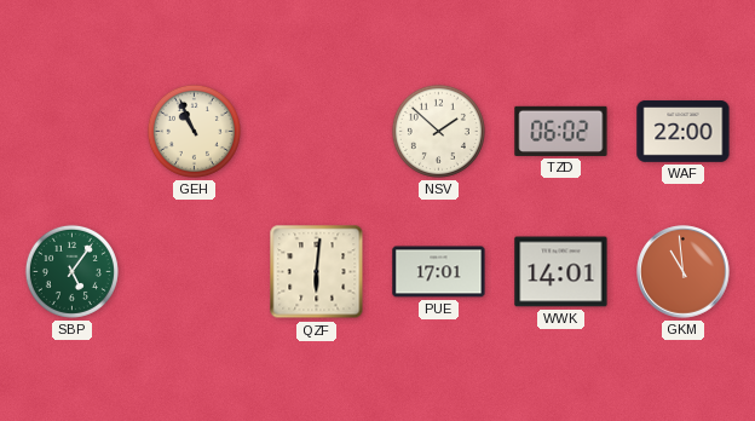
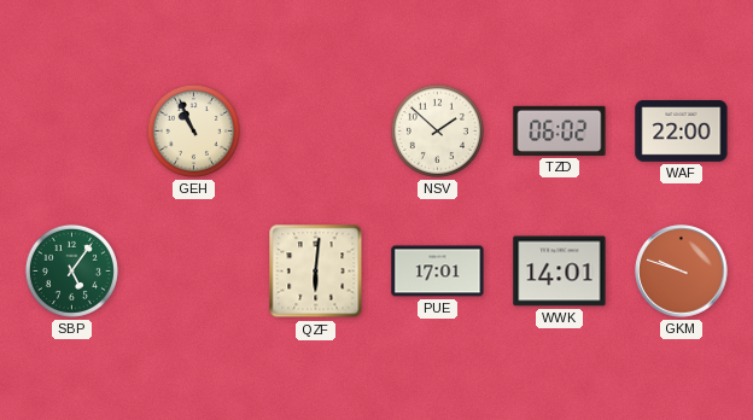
GKM: 10:59 -> 9:48 (682, 272)
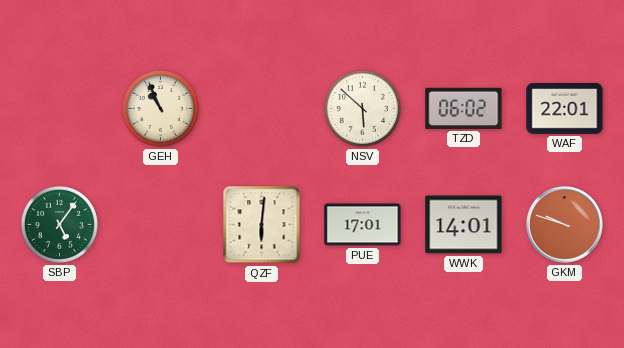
NSV: 1:52 -> 5:52 (362, 108)
WAF: 22:00 -> 22:01 (565, 109)
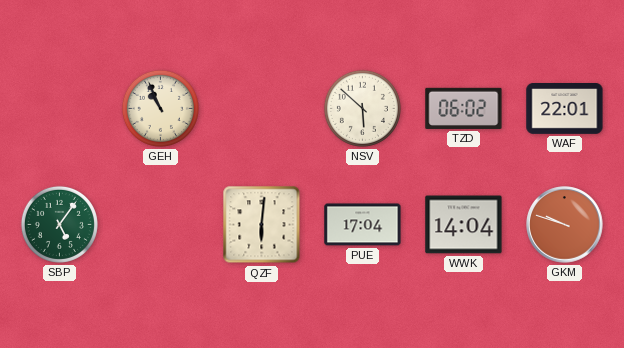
PUE: 17:01 -> 17:04 (363, 225)
WWK: 14:01 -> 14:04 (464, 225)
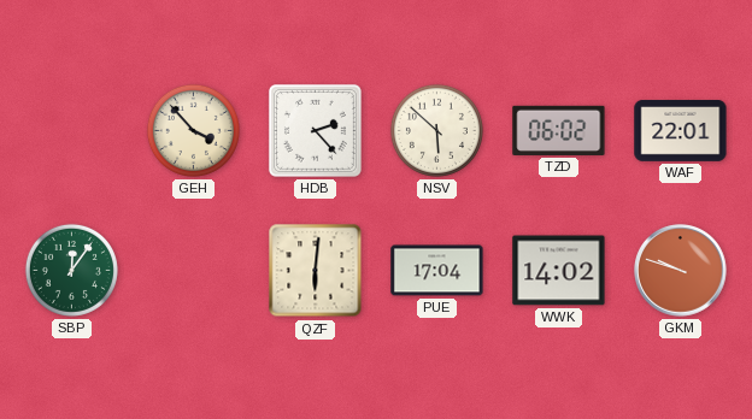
GEH: 10:56 -> 3:53 (193, 130)
HDB: none -> 2:23 (315, 130)
SBP: 5:06 -> 12:06 (71, 270)
WWK: 14:04 -> 14:02 (559, 271)
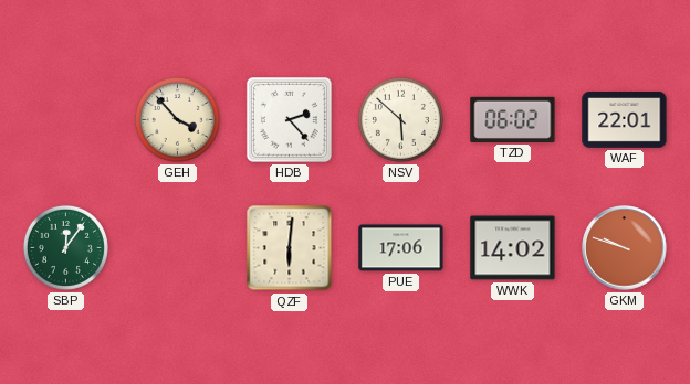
PUE: 17:04 -> 17:06 (401, 248)
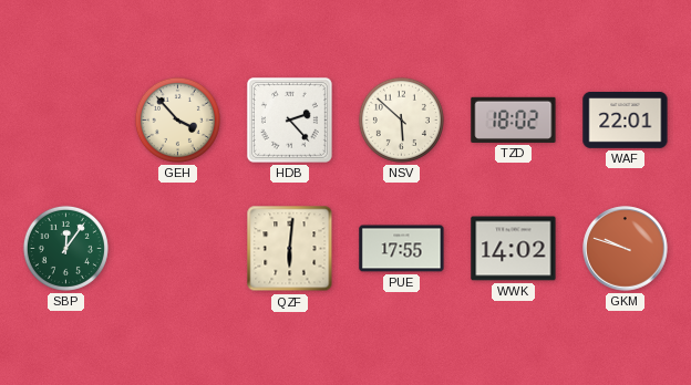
TZD: 06:02 -> 18:02 (514, 119)
PUE: 17:06 -> 17:55 (402, 249)
